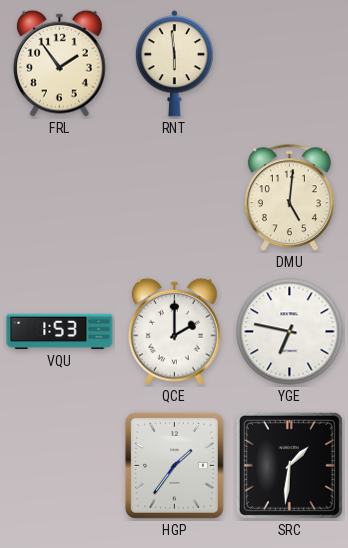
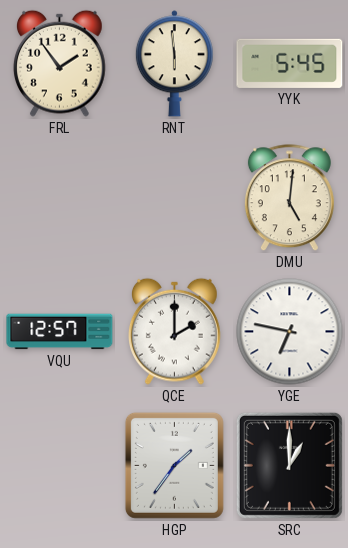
YYK: none -> 5:45 (290, 63)
VQU: 1:53 -> 12:57 (60, 332)
SRC: 1:31 -> 1:00 (289, 465)
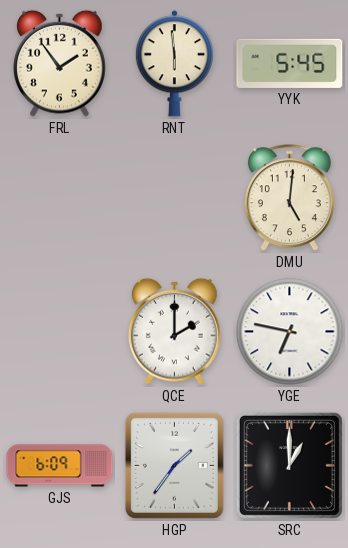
VQU: 12:57 -> none (60, 332)
GJS: none -> 6:09 (60, 466)
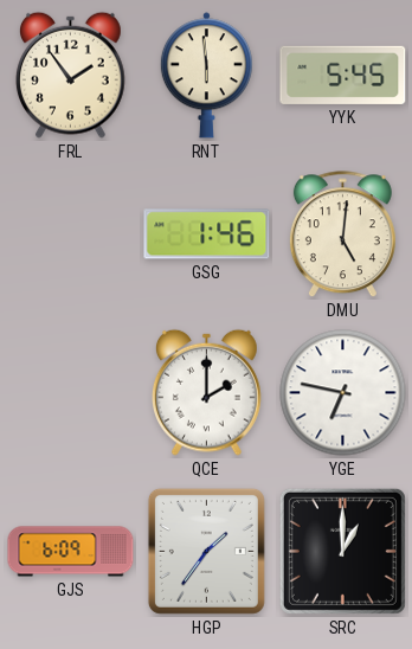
GSG: none -> 1:46 (207, 234)
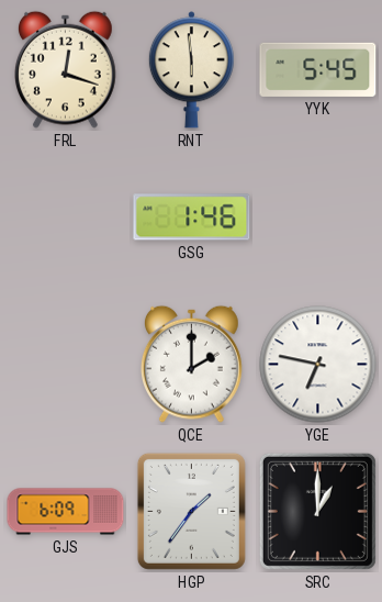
FRL: 1:54 -> 12:18 (65, 69)
DMU: 5:01 -> none (342, 234)
